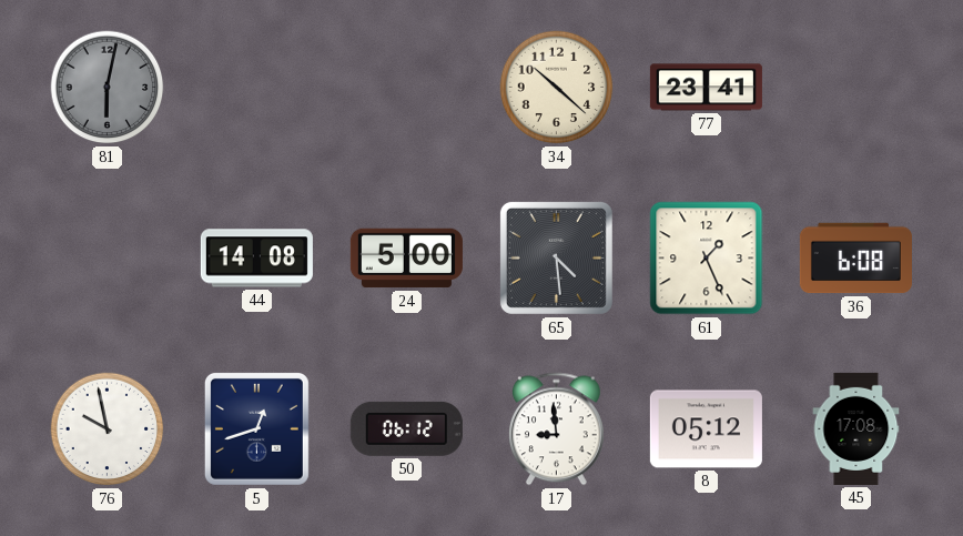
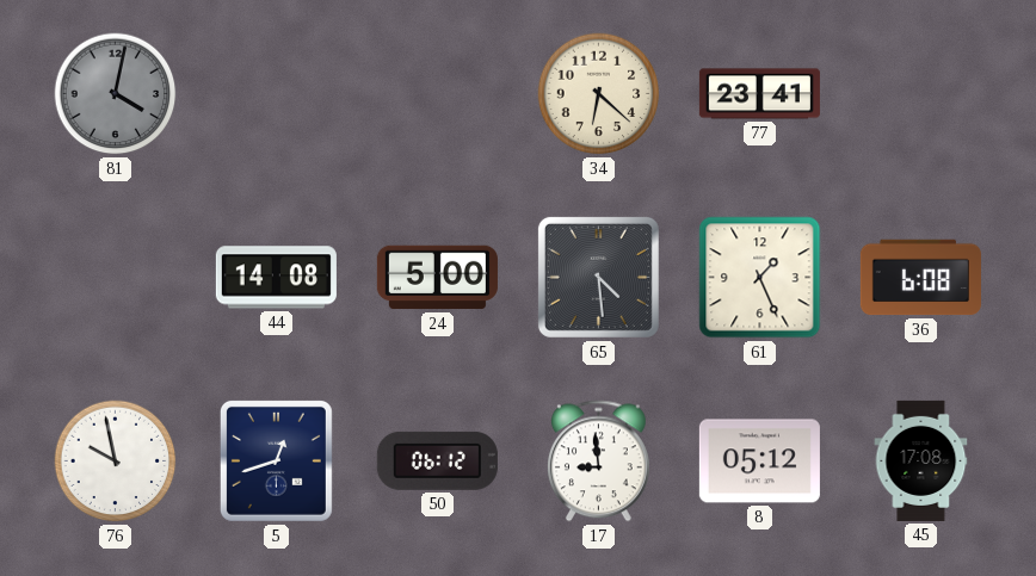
81: 6:02 -> 4:02 (116, 94)
34: 10:22 -> 6:22 (599, 94)
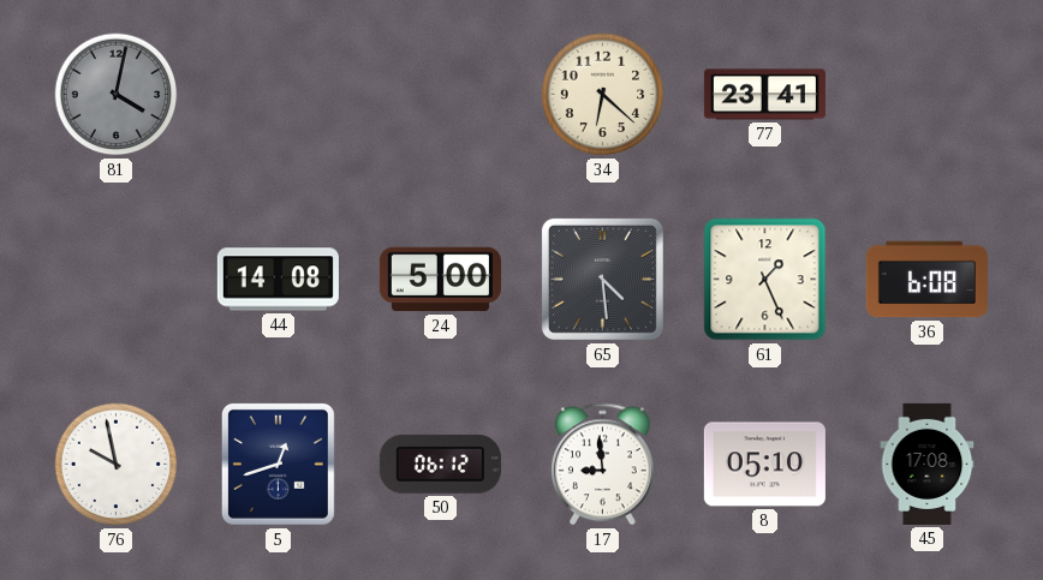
8: 05:12 -> 05:10 (764, 465)
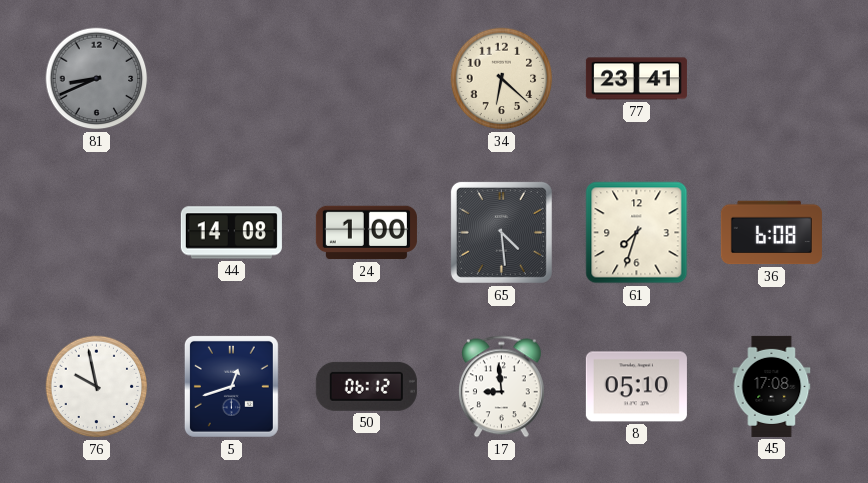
81: 4:02 -> 8:41 (97, 79)
24: 5:00 -> 1:00 (366, 233)
61: 1:26 -> 7:33 (637, 233)
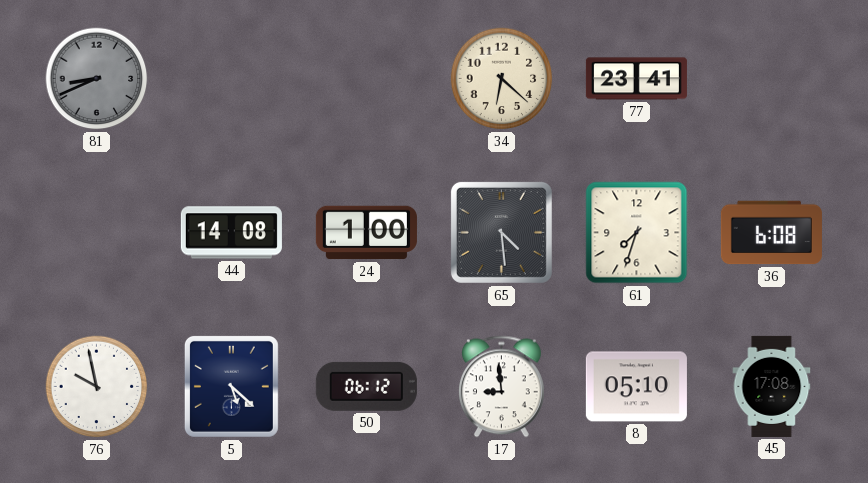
5: 12:42 -> 5:22 (231, 386)
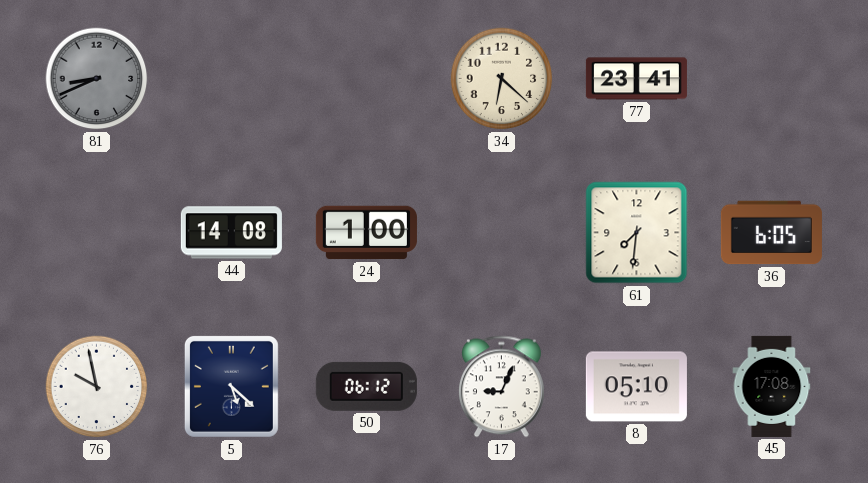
65: 4:29 -> none (501, 232)
61: 7:33 -> 7:31 (637, 233)
36: 6:08 -> 6:05 (771, 233)
17: 8:59 -> 9:04 (501, 387)
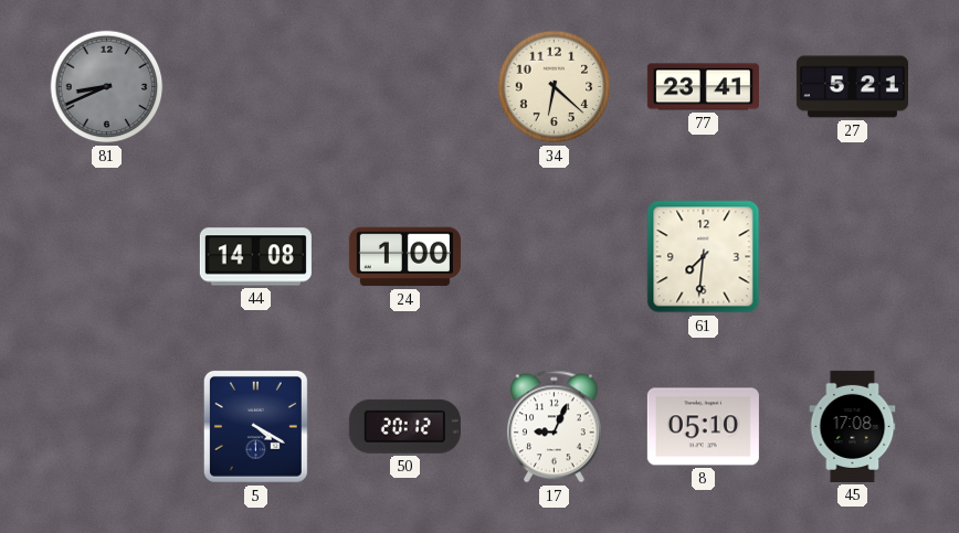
27: none -> 5:21 (852, 87)
36: 6:05 -> none (771, 233)
76: 9:58 -> none (97, 387)
5: 5:22 -> 4:20 (255, 426)
50: 06:12 -> 20:12 (404, 426)
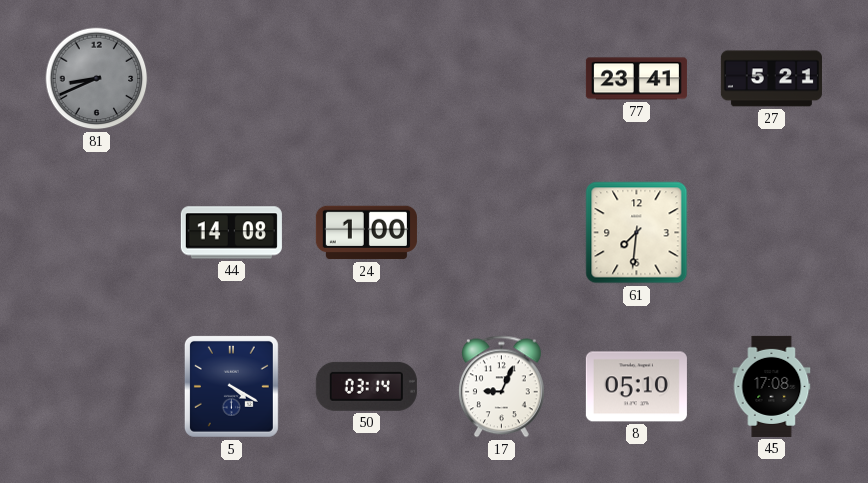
34: 6:22 -> none (555, 87)
50: 20:12 -> 03:14 (366, 386)
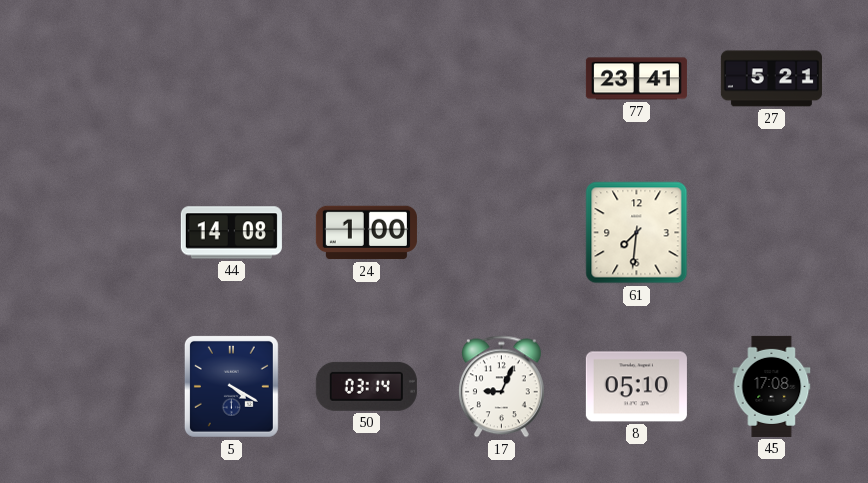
81: 8:41 -> none (97, 79)
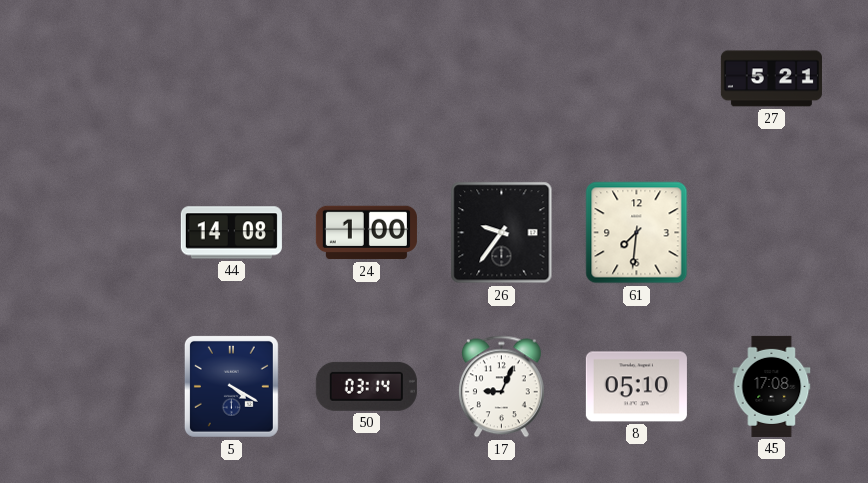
77: 23:41 -> none (636, 79)
26: none -> 9:36 (502, 233)
